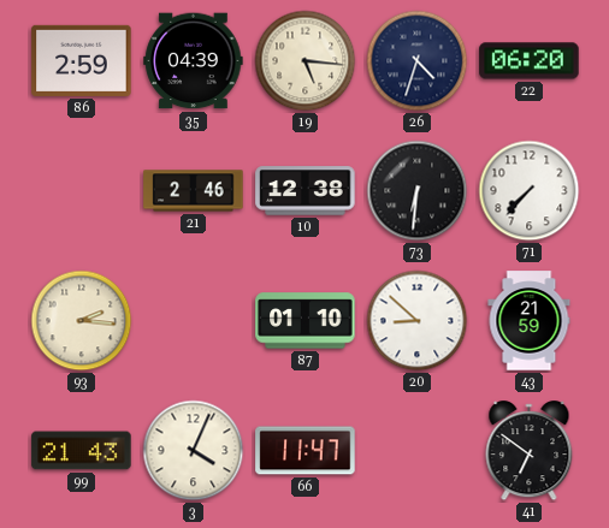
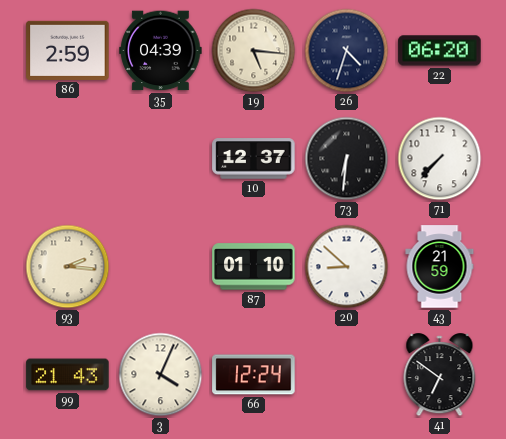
21: 2:46 -> none (194, 191)
10: 12:38 -> 12:37 (254, 159)
66: 11:47 -> 12:24 (254, 375)
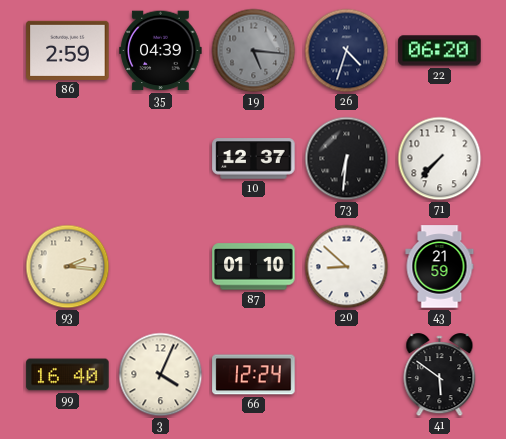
19 dial: cream -> grey (254, 51)
99: 21:43 -> 16:40 (68, 375)
41: 6:51 -> 5:51 (440, 375)
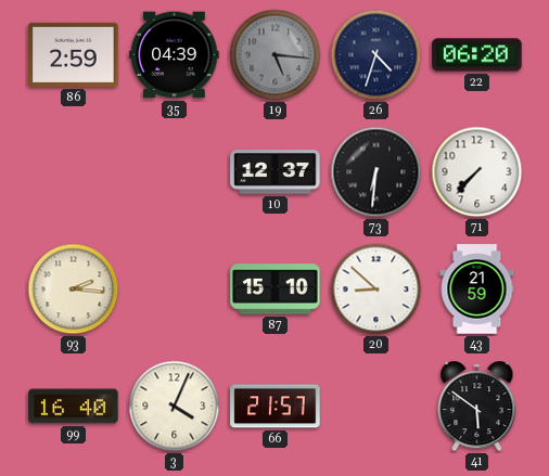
87: 01:10 -> 15:10 (276, 290)
66: 12:24 -> 21:57 (276, 407)
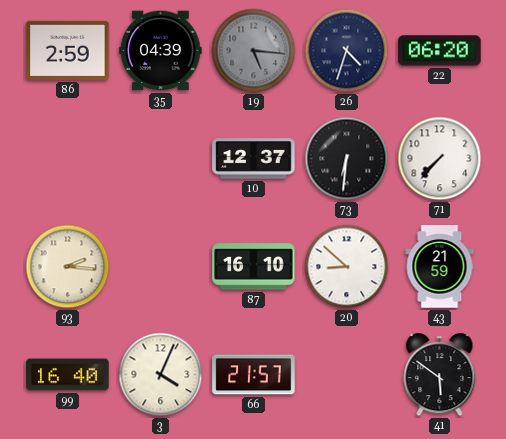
87: 15:10 -> 16:10 (254, 267)
